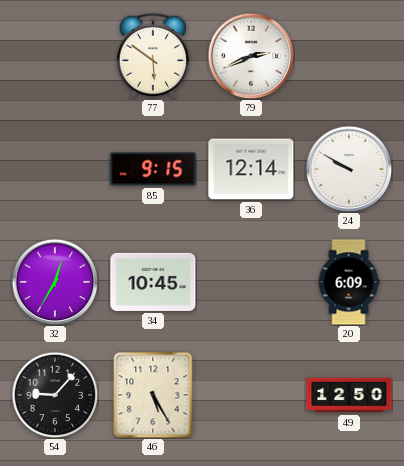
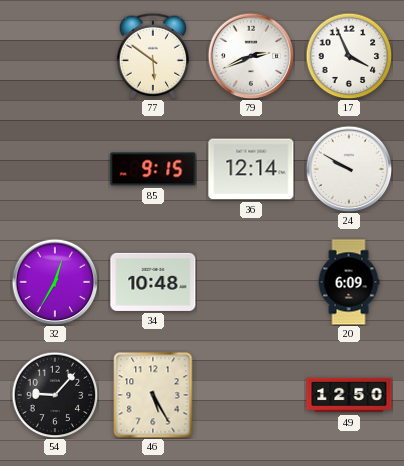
17: none -> 3:56 (349, 56)
34: 10:45 -> 10:48 (153, 282)
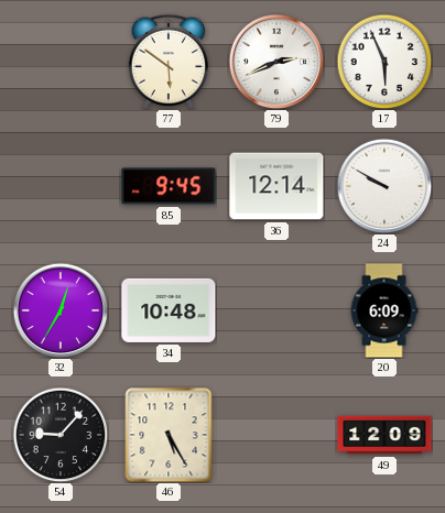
17: 3:56 -> 5:56 (384, 62)
85: 9:15 -> 9:45 (169, 186)
49: 12:50 -> 12:09 (384, 435)
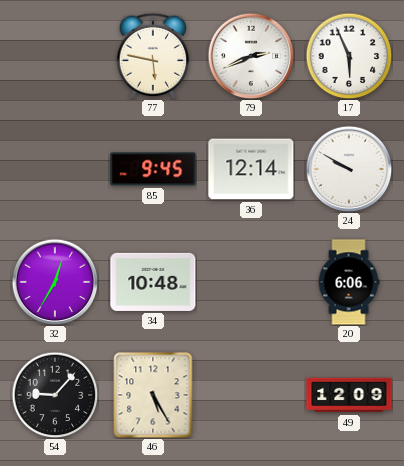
77: 5:51 -> 5:47 (153, 56)
20: 6:09 -> 6:06 (349, 282)
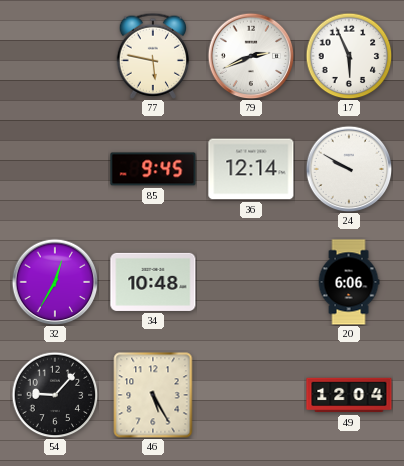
49: 12:09 -> 12:04 (349, 395)
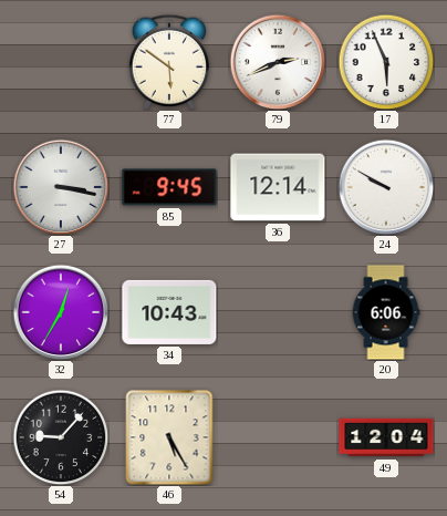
77: 5:47 -> 5:51 (169, 62)
27: none -> 3:17 (61, 187)
34: 10:48 -> 10:43 (169, 312)
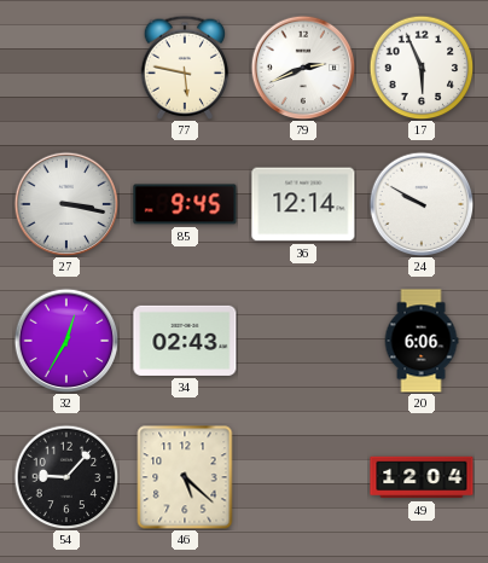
77: 5:51 -> 5:47 (185, 68)
34: 10:43 -> 02:43 (185, 341)
46: 5:25 -> 5:22 (185, 477)
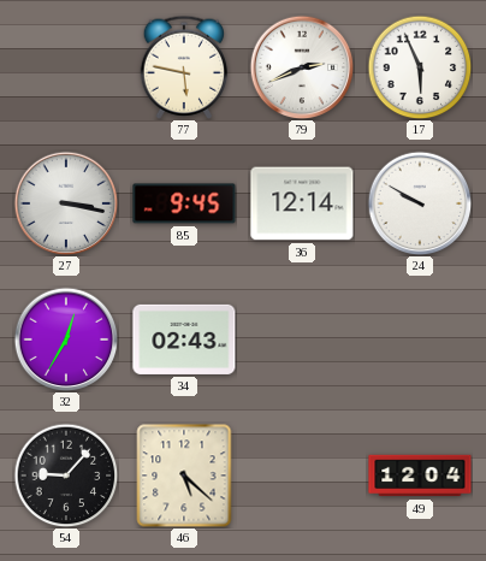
20: 6:06 -> none (422, 341)
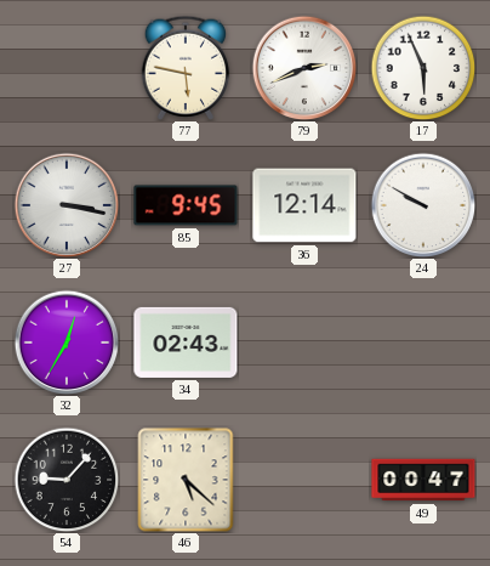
49: 12:04 -> 00:47 (423, 480)
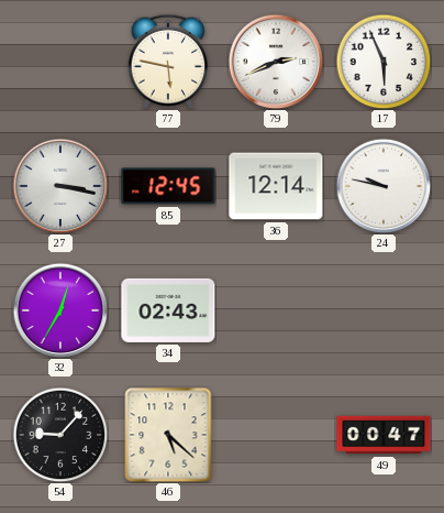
85: 9:45 -> 12:45 (168, 186)
24: 9:50 -> 9:47 (384, 186)
